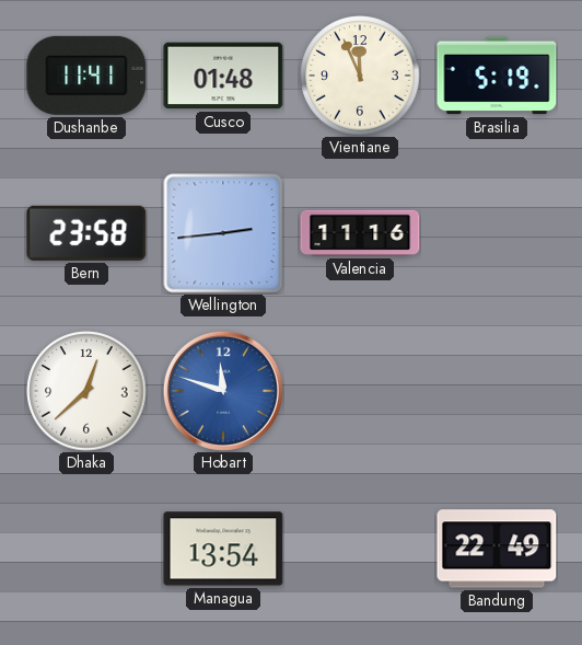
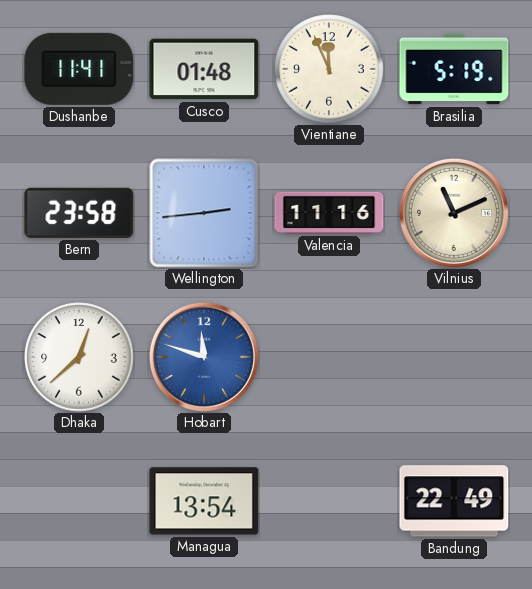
Vilnius: none -> 11:11 (454, 213)
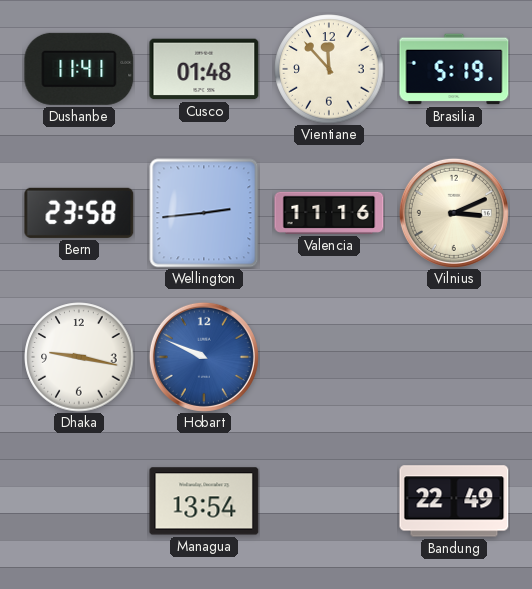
Vientiane: 11:56 -> 11:53 (329, 69)
Vilnius: 11:11 -> 3:11 (454, 213)
Dhaka: 12:38 -> 9:17 (79, 357)
Hobart: 11:48 -> 9:49 (204, 357)
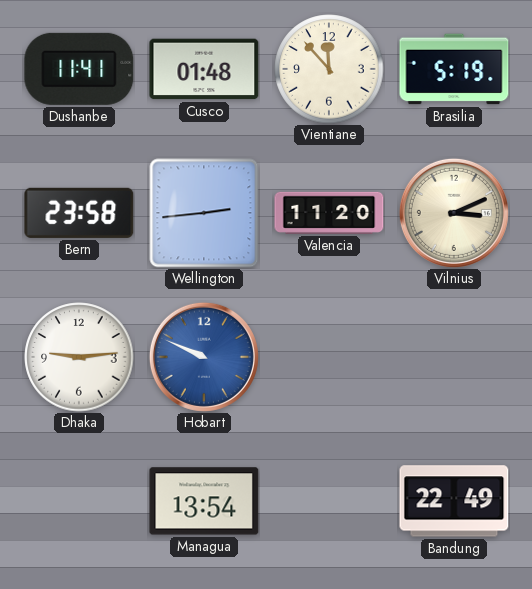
Valencia: 11:16 -> 11:20 (329, 213)
Dhaka: 9:17 -> 9:14 (79, 357)
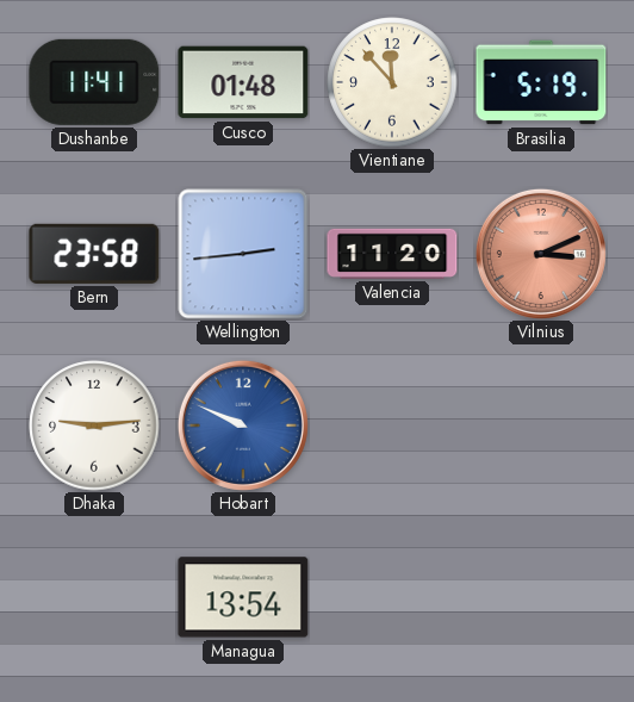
Vilnius dial: cream -> salmon (541, 254)
Bandung: 22:49 -> none (454, 501)
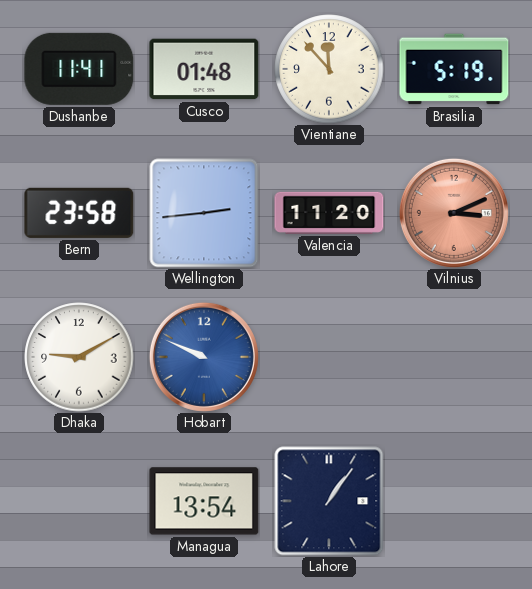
Dhaka: 9:14 -> 9:10 (79, 357)
Lahore: none -> 1:06 (329, 501)
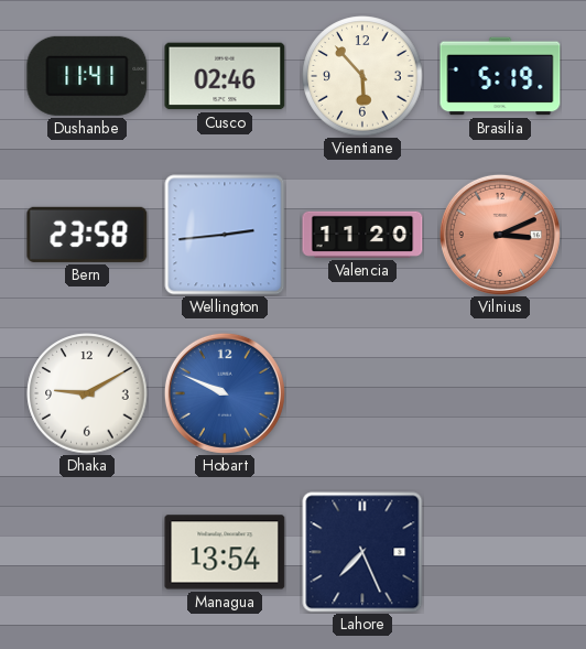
Cusco: 01:48 -> 02:46 (225, 76)
Vientiane: 11:53 -> 5:53 (362, 76)
Lahore: 1:06 -> 7:26 (362, 552)
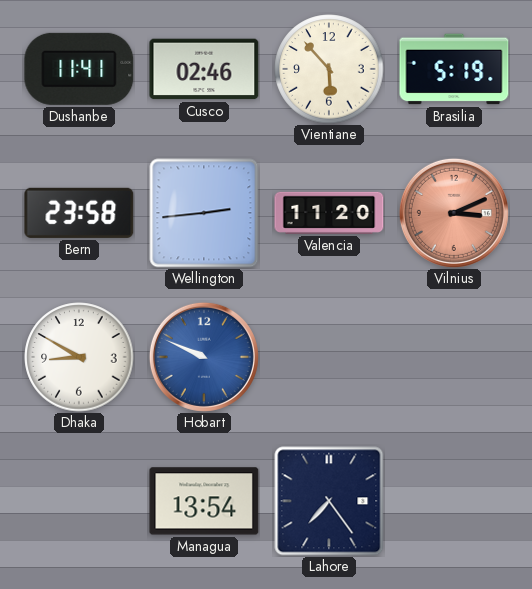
Dhaka: 9:10 -> 8:50 (79, 357)
Lahore: 7:26 -> 7:24 (329, 501)
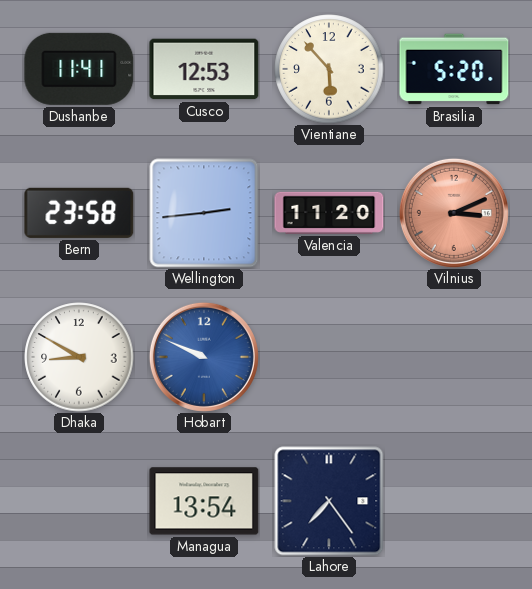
Cusco: 02:46 -> 12:53 (204, 69)
Brasilia: 5:19 -> 5:20 (454, 69)
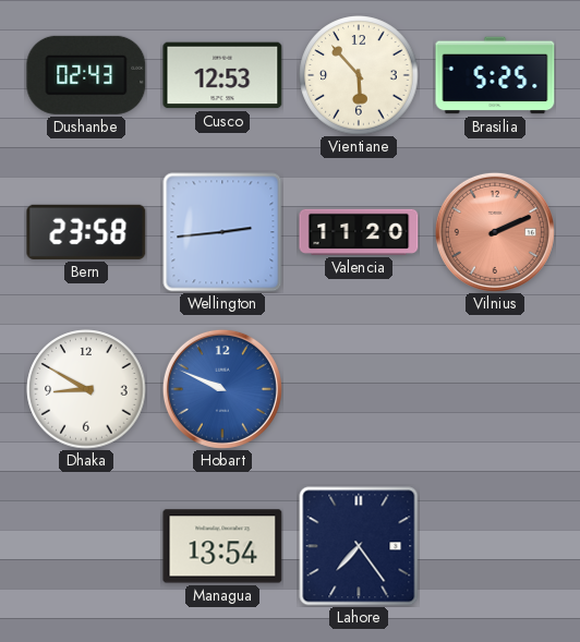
Dushanbe: 11:41 -> 02:43 (86, 75)
Brasilia: 5:20 -> 5:25 (495, 75)
Vilnius: 3:11 -> 2:11 (495, 232)
